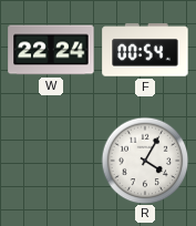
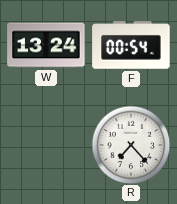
W: 22:24 -> 13:24 (46, 45)
R: 4:05 -> 7:23 (131, 145)
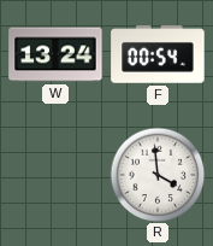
R: 7:23 -> 3:59 (158, 175)
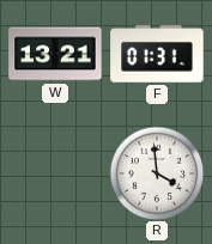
W: 13:24 -> 13:21 (55, 54)
F: 00:54 -> 01:31 (157, 54)
